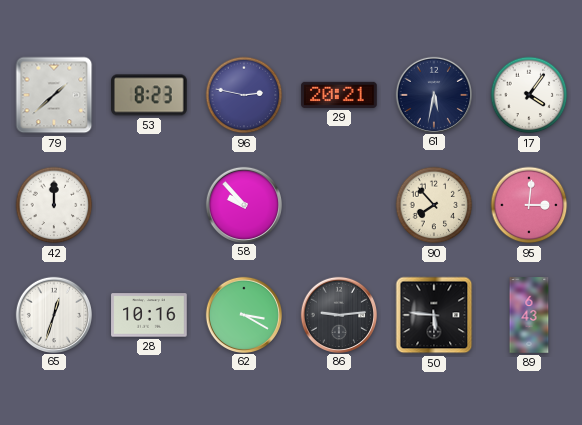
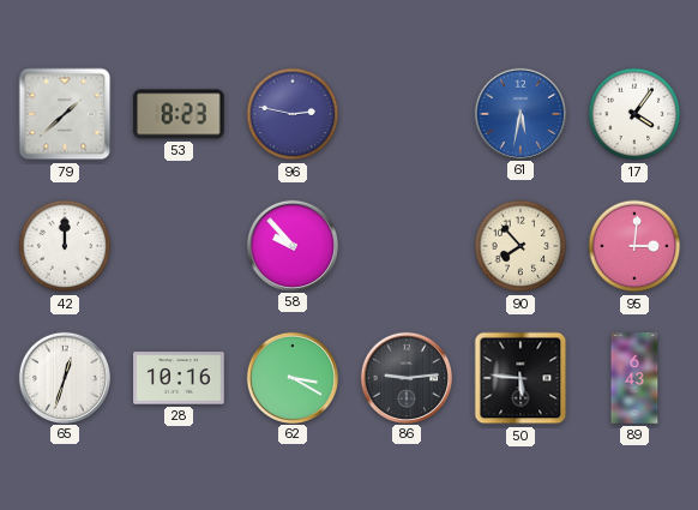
29: 20:21 -> none (339, 95)
61 dial: navy -> blue (519, 113)
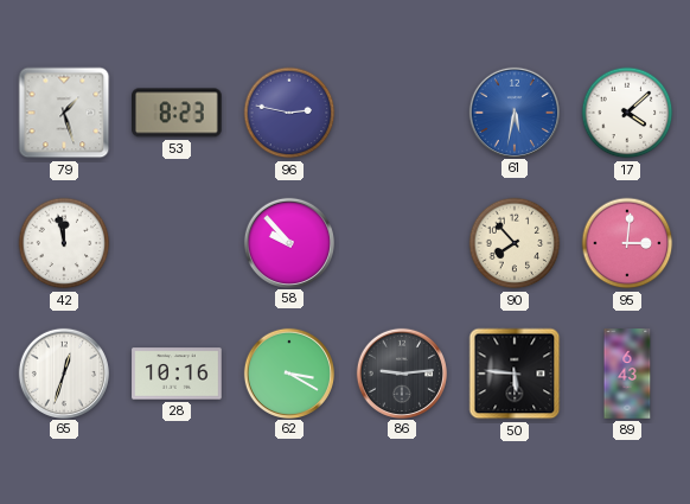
79: 1:38 -> 1:27 (64, 113)
17: 4:06 -> 4:08 (627, 113)
42: 12:00 -> 11:58 (64, 243)
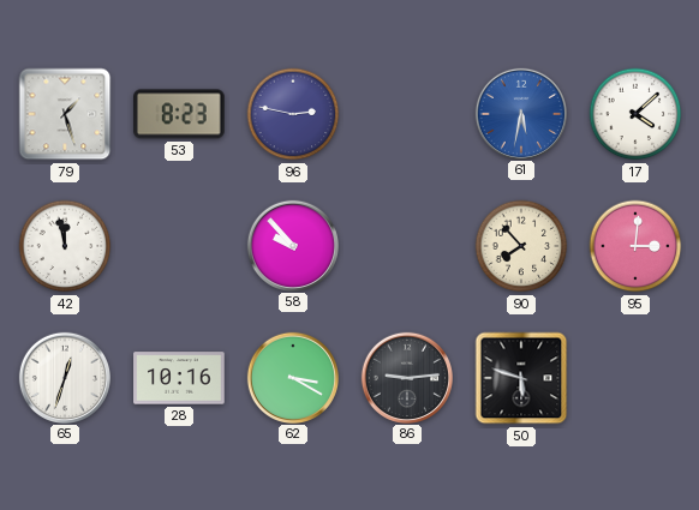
50: 5:46 -> 5:48 (521, 378)
89: 6:43 -> none (627, 374)
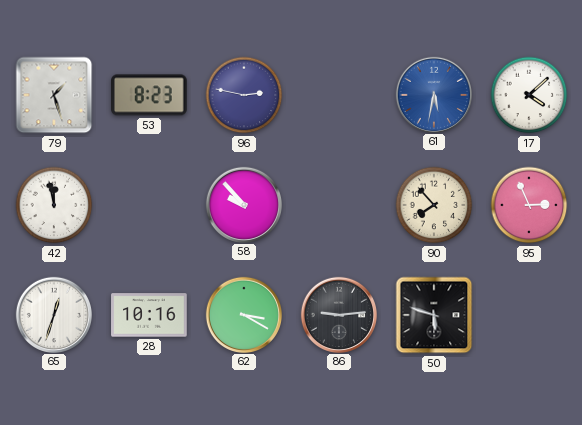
95: 3:01 -> 2:56 (529, 205)
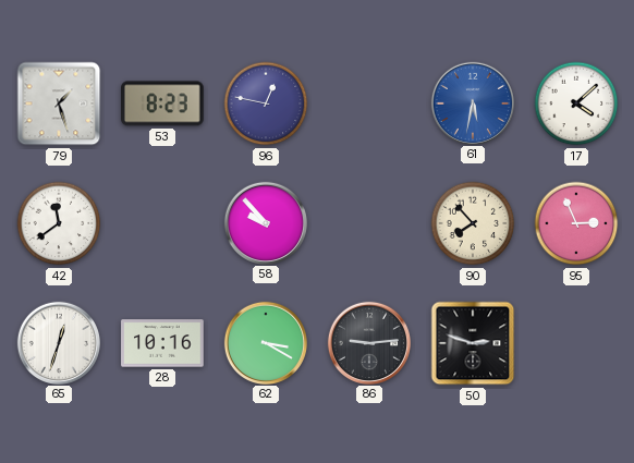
96: 2:47 -> 12:47 (266, 103)
42: 11:58 -> 11:39 (59, 223)
50: 5:48 -> 2:48 (473, 343)
